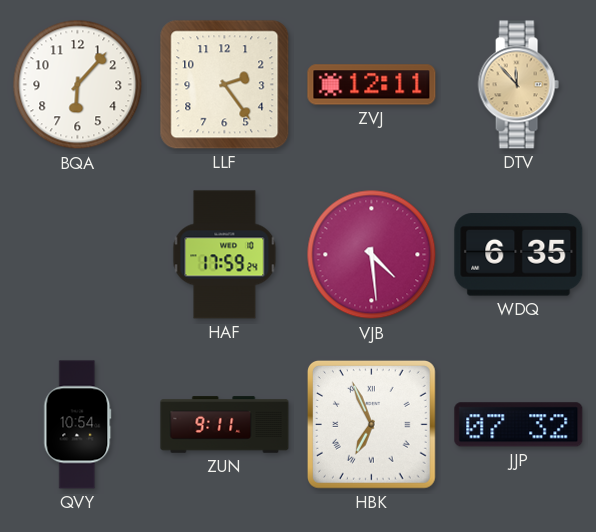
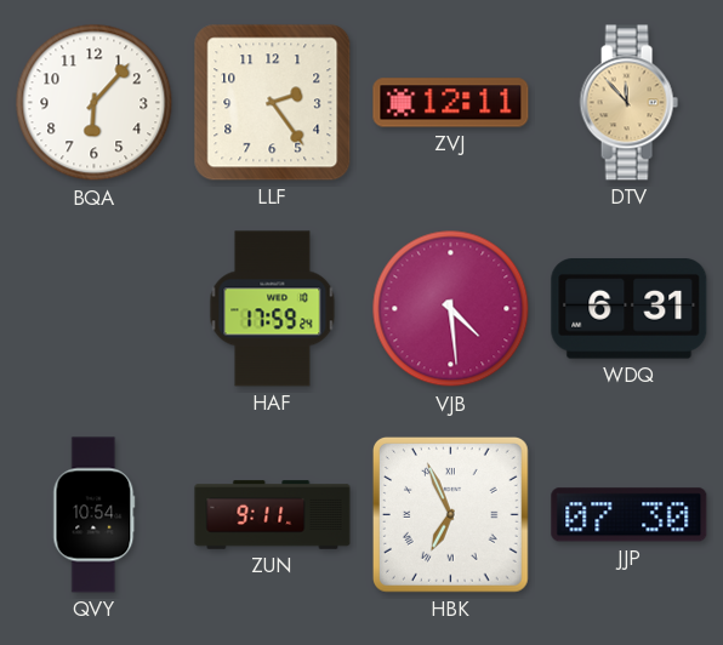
WDQ: 6:35 -> 6:31 (630, 309)
JJP: 07:32 -> 07:30 (630, 515)
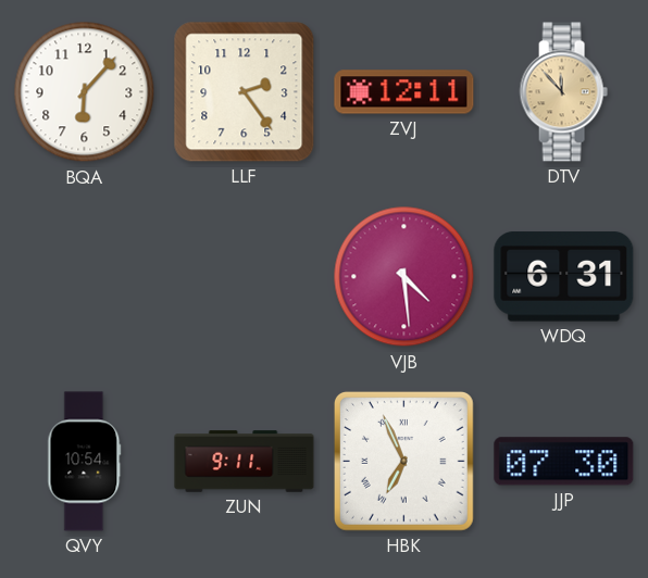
HAF: 17:59 -> none (273, 309)
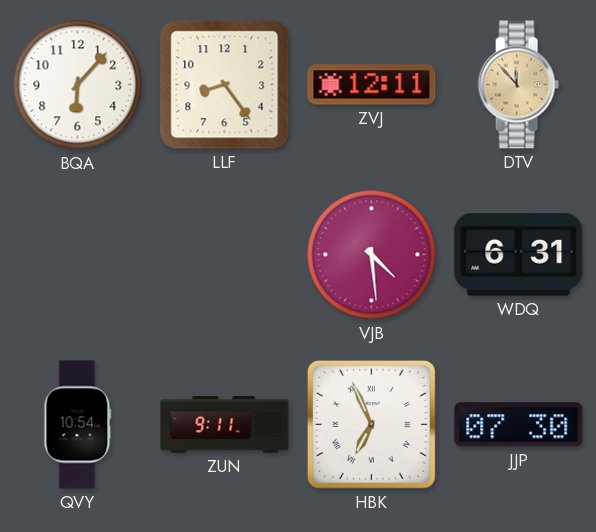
LLF: 2:24 -> 8:24 (225, 85)
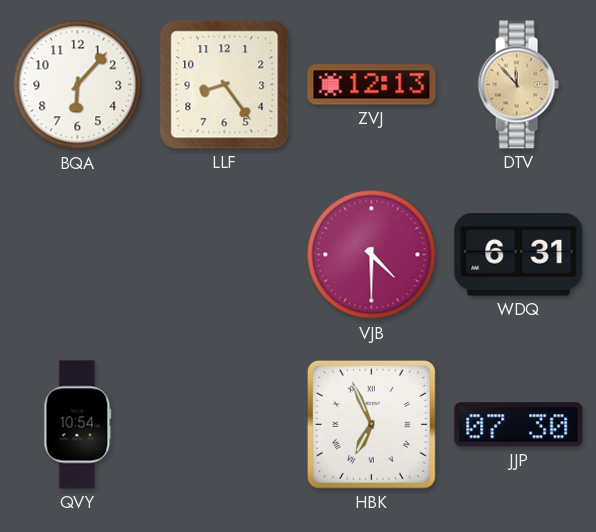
ZVJ: 12:11 -> 12:13 (372, 85)
VJB: 4:29 -> 4:30 (372, 255)
ZUN: 9:11 -> none (225, 425)
